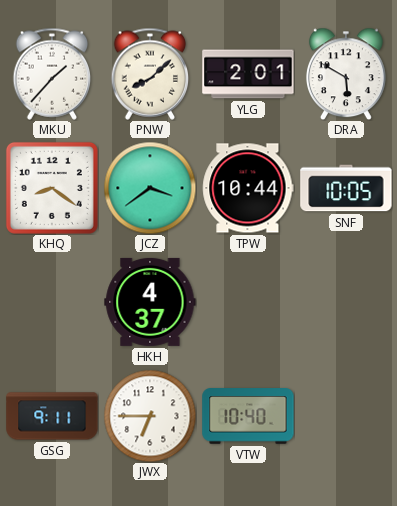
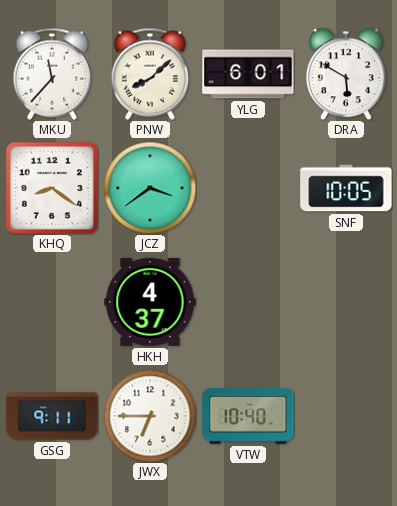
MKU: 1:37 -> 11:37 (52, 74)
YLG: 2:01 -> 6:01 (248, 74)
TPW: 10:44 -> none (248, 188)
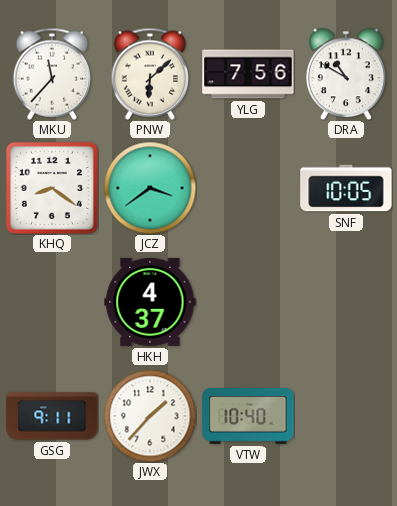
PNW: 8:08 -> 6:08 (150, 74)
YLG: 6:01 -> 7:56 (248, 74)
DRA: 5:50 -> 10:50 (346, 74)
JWX: 6:45 -> 1:37 (150, 416)
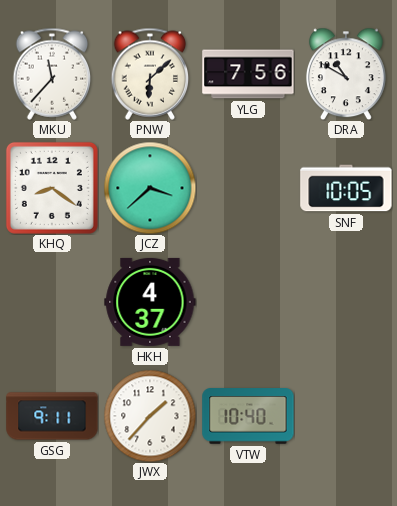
JCZ: 3:39 -> 3:38 (150, 188)
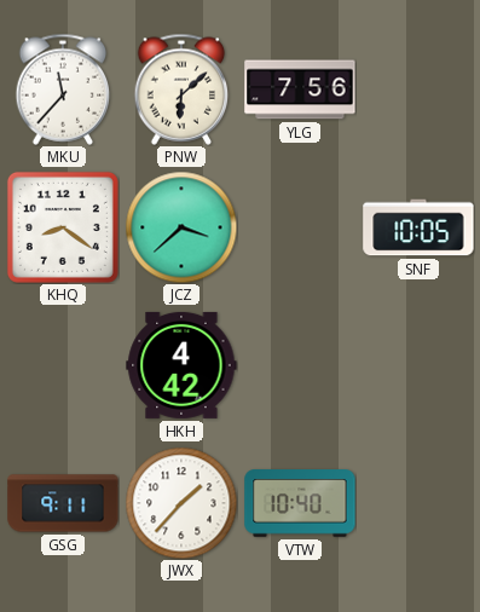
DRA: 10:50 -> none (346, 74)
HKH: 4:37 -> 4:42 (181, 365)
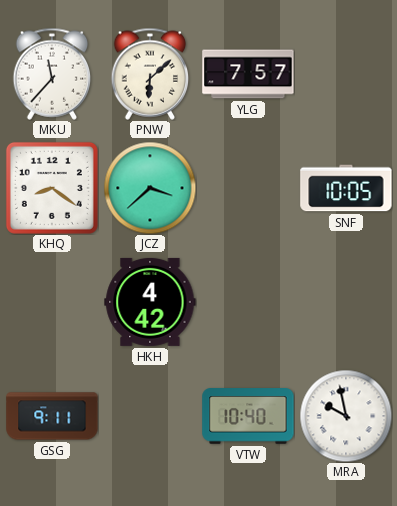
YLG: 7:56 -> 7:57 (248, 74)
JWX: 1:37 -> none (181, 503)
MRA: none -> 9:58 (346, 416)
